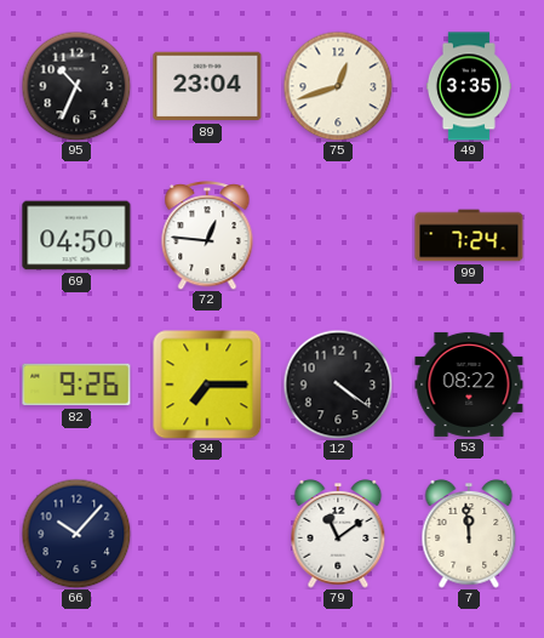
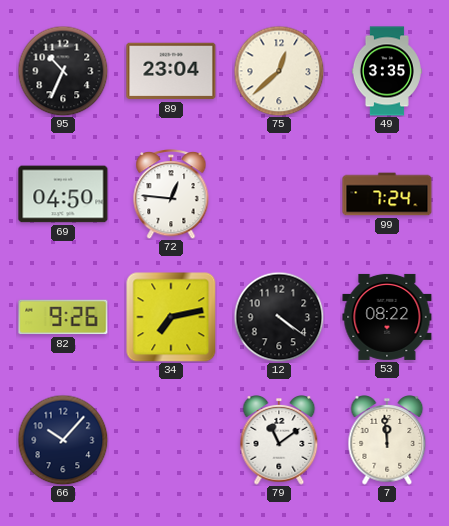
75: 12:42 -> 12:38 (279, 71)
34: 7:15 -> 7:13 (171, 317)
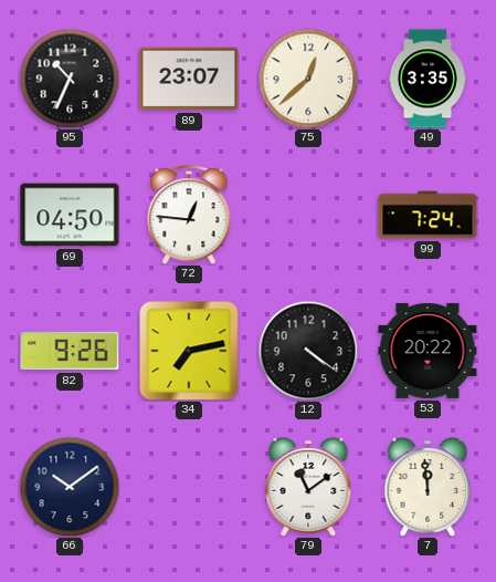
89: 23:04 -> 23:07 (189, 79)
53: 08:22 -> 20:22 (428, 351)
66: 10:07 -> 10:09 (70, 487)
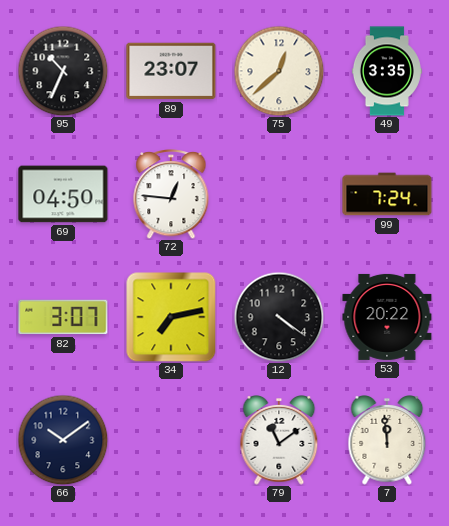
82: 9:26 -> 3:07 (63, 317)
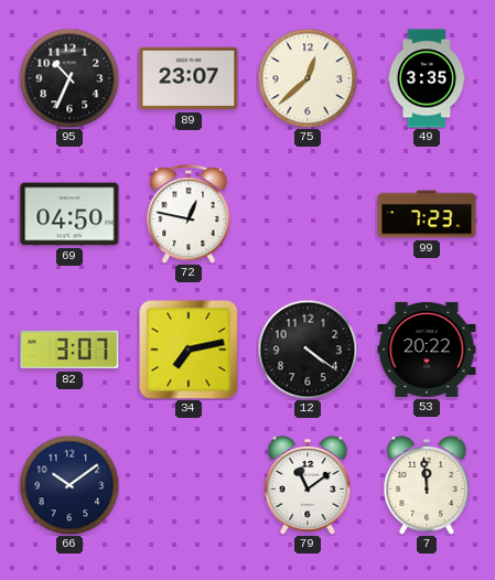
72: 12:46 -> 12:47 (189, 215)
99: 7:24 -> 7:23 (427, 214)
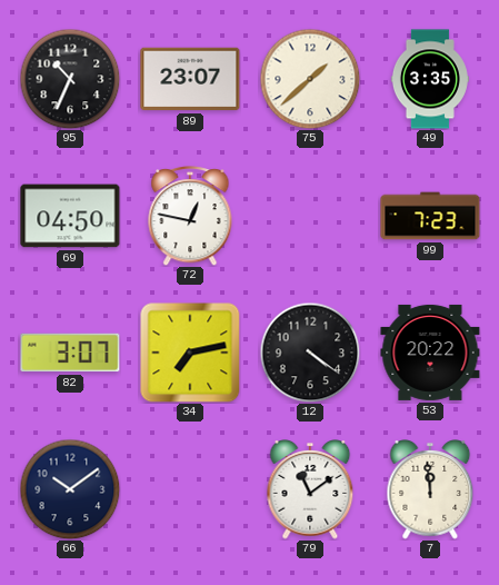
75: 12:38 -> 1:38 (310, 79)
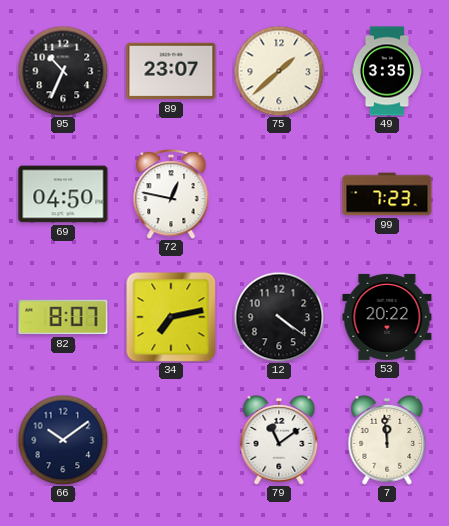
82: 3:07 -> 8:07 (63, 317)
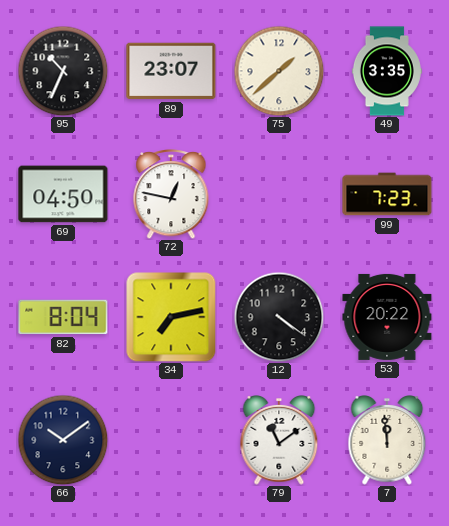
82: 8:07 -> 8:04 (63, 317)
